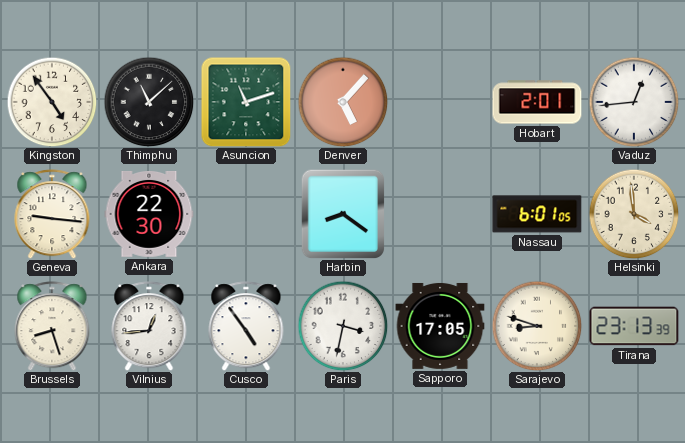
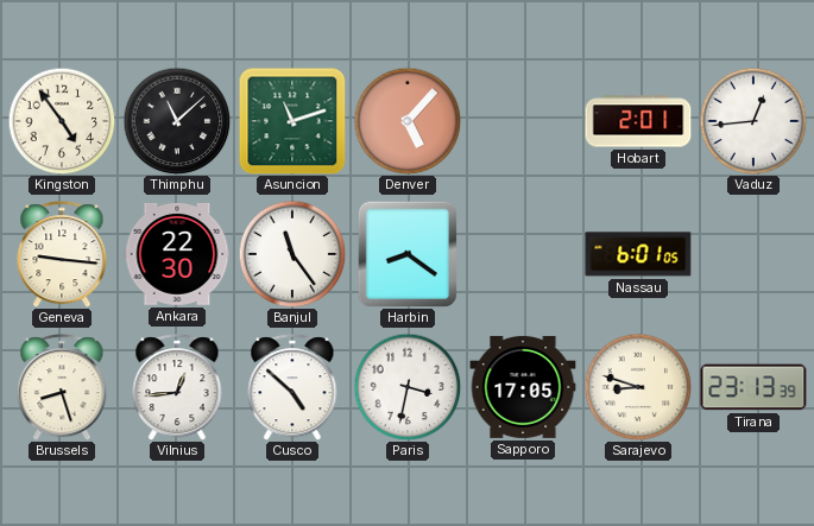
Banjul: none -> 11:24 (292, 254)
Helsinki: 3:59 -> none (634, 214)
Cusco: 4:54 -> 4:52 (292, 387)
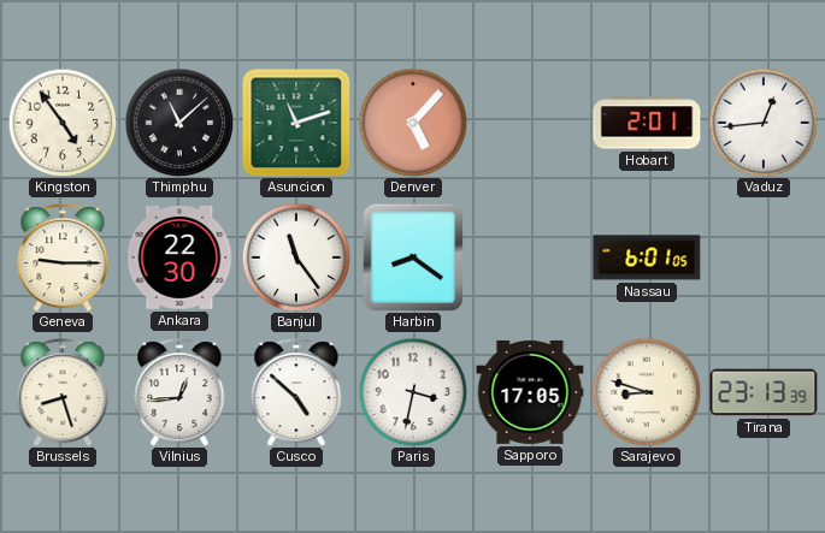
Geneva: 9:16 -> 9:15 (63, 257)
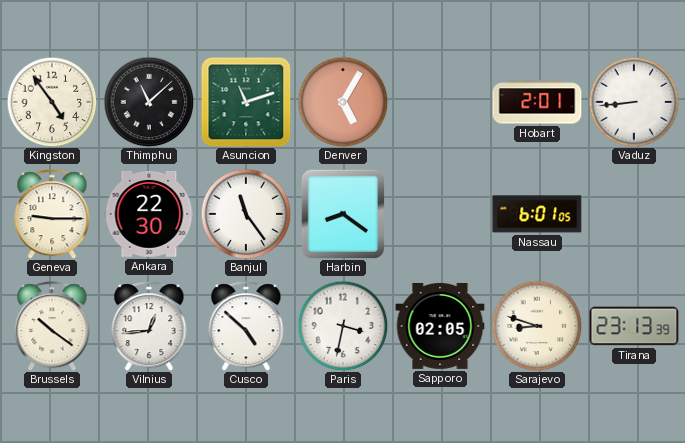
Denver: 5:07 -> 5:05 (343, 102)
Vaduz: 12:44 -> 8:44 (634, 102)
Brussels: 8:27 -> 10:21 (52, 326)
Sapporo: 17:05 -> 02:05 (440, 326)
